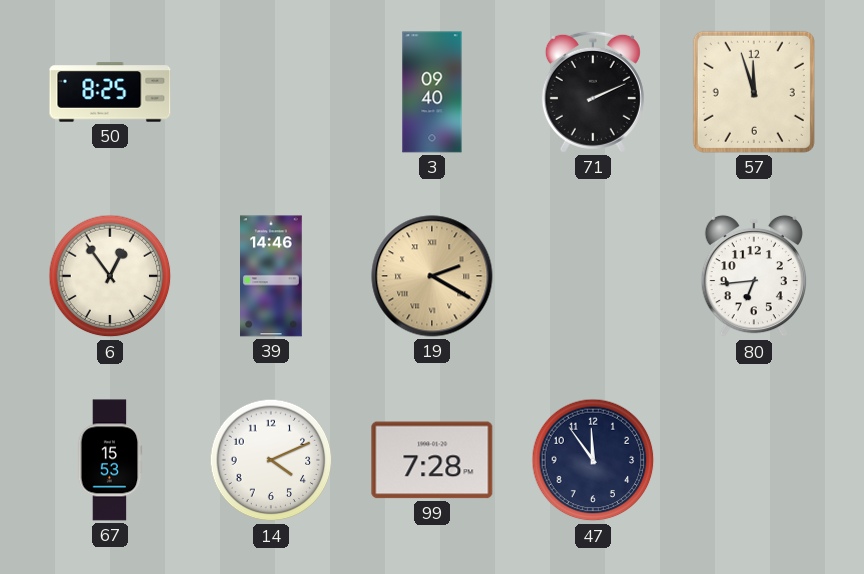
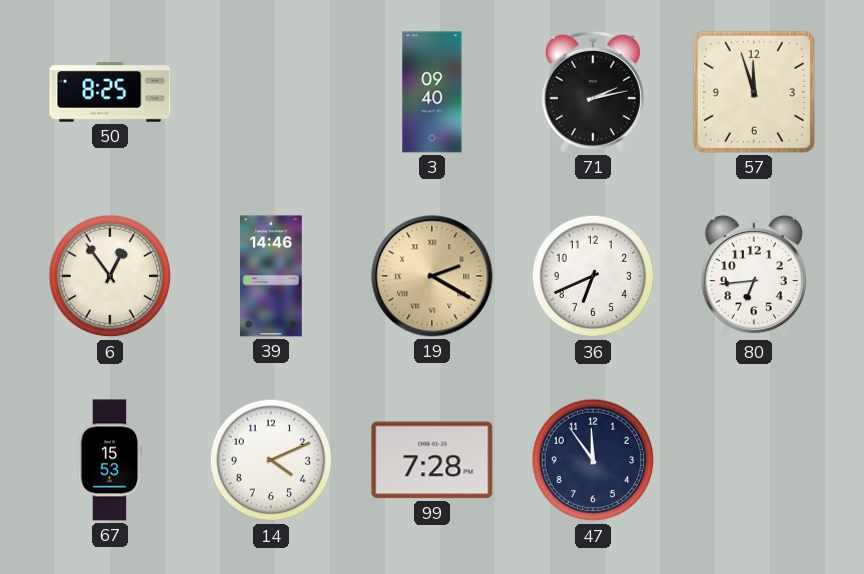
71: 2:11 -> 2:13 (593, 92)
36: none -> 6:41 (593, 276)
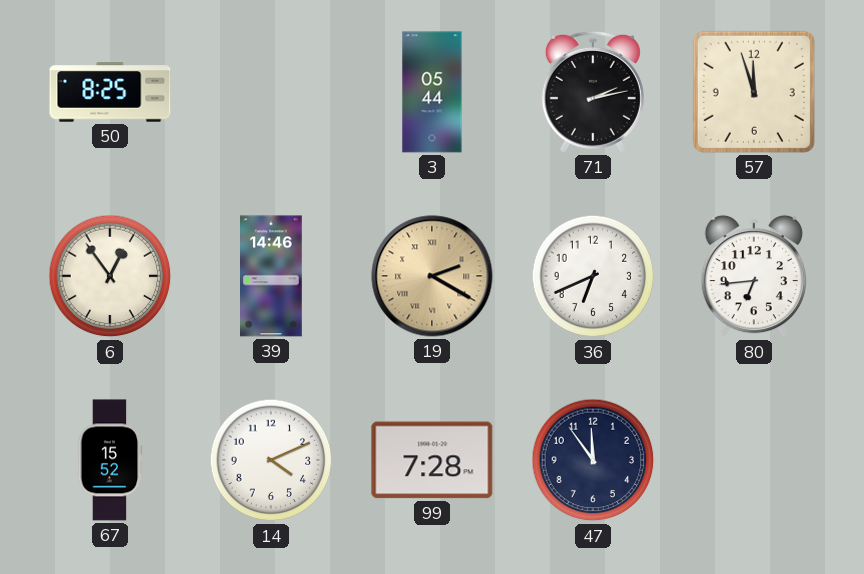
3: 09:40 -> 05:44 (432, 92)
67: 15:53 -> 15:52 (110, 460)
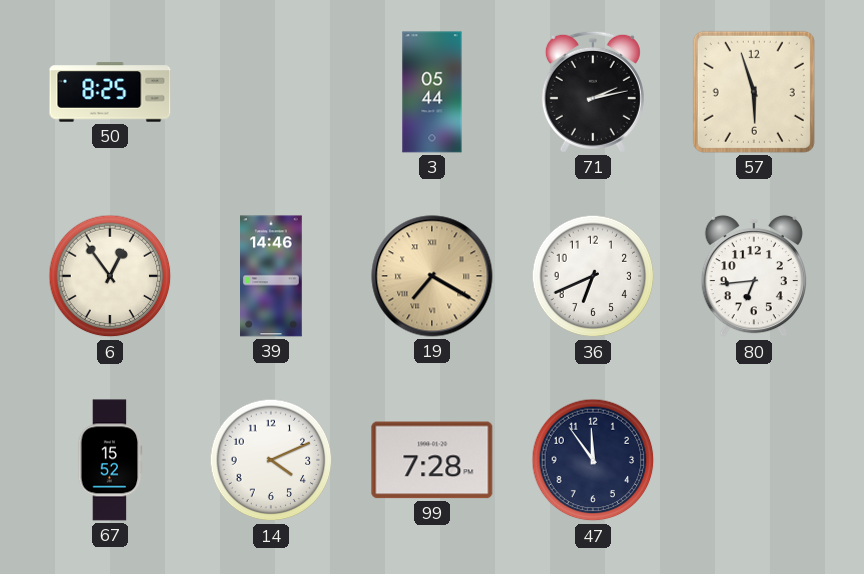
57: 11:57 -> 5:57 (754, 92)
19: 2:20 -> 7:20 (432, 276)
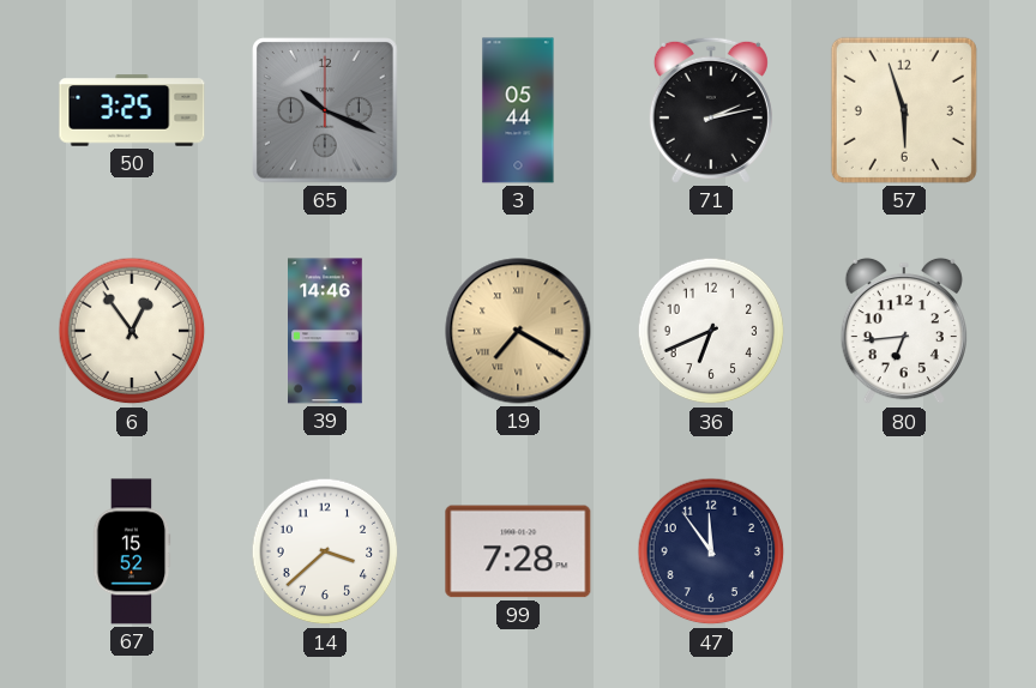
50: 8:25 -> 3:25 (132, 110)
65: none -> 10:19 (326, 111)
14: 4:11 -> 3:38 (325, 551)
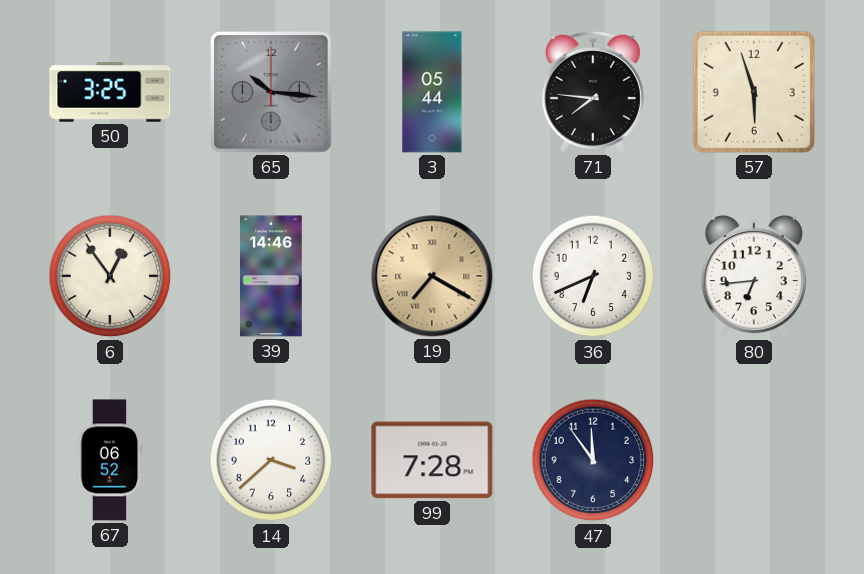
65: 10:19 -> 10:16 (272, 93)
71: 2:13 -> 7:46 (593, 92)
67: 15:52 -> 06:52 (110, 460)
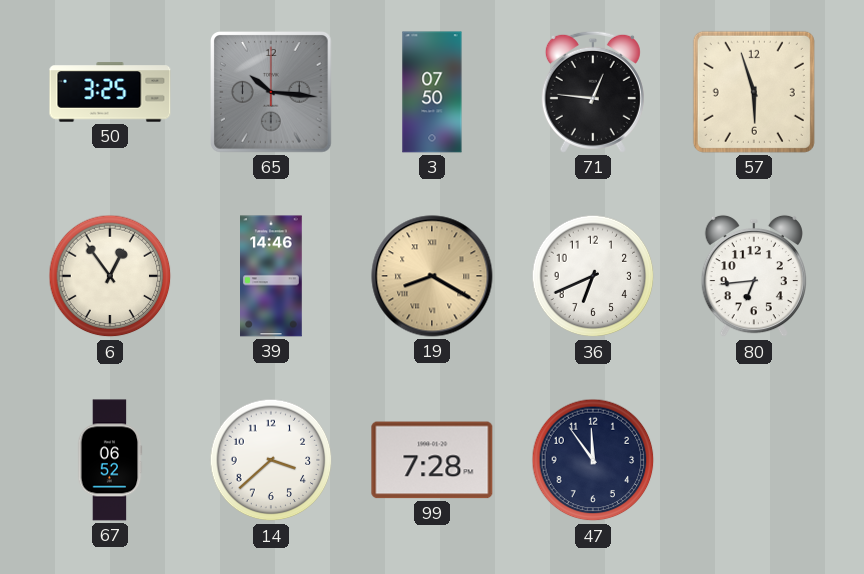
3: 05:44 -> 07:50 (432, 92)
71: 7:46 -> 12:46 (593, 92)
19: 7:20 -> 8:20 (432, 276)
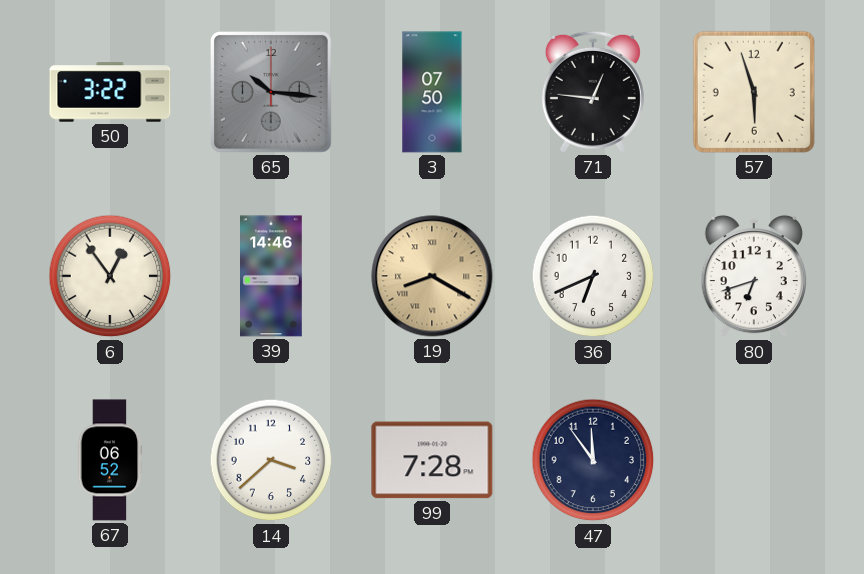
50: 3:25 -> 3:22 (110, 92)
80: 6:44 -> 6:42 (754, 276)
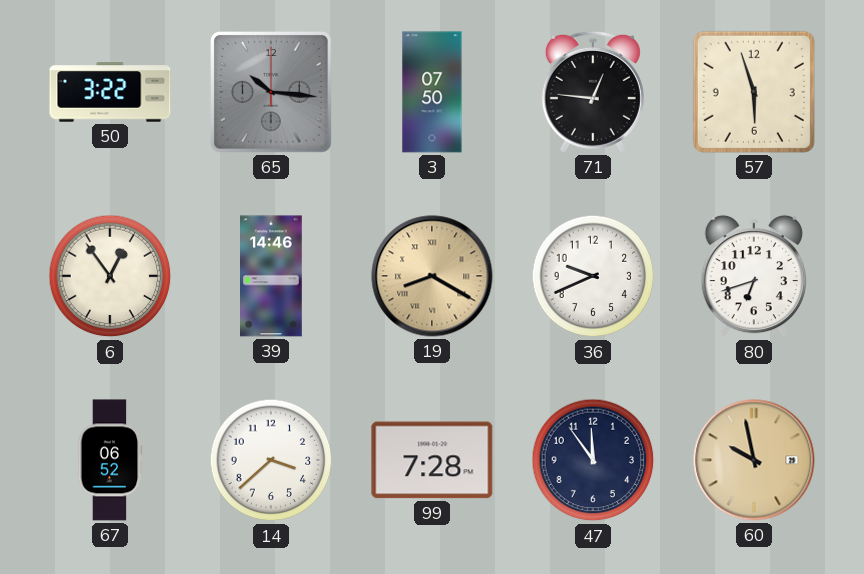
36: 6:41 -> 9:41 (593, 276)
60: none -> 9:58 (754, 460)
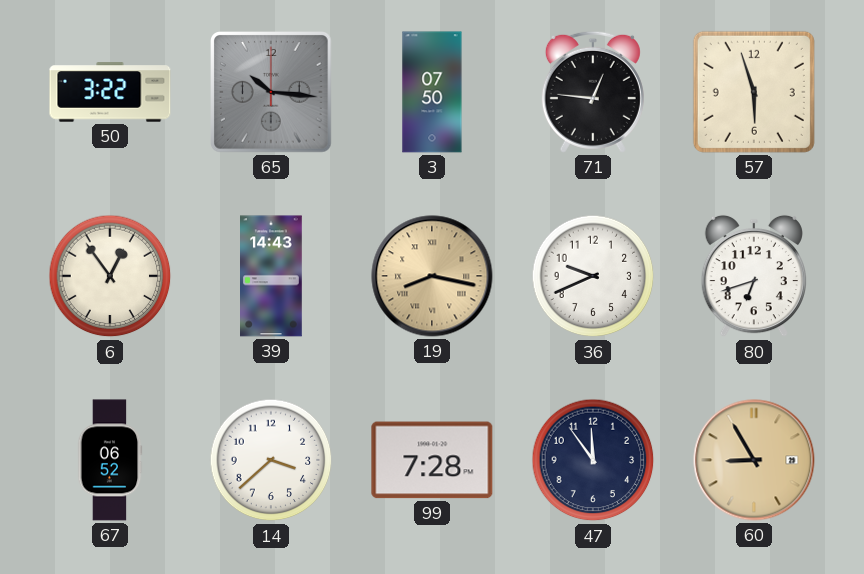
39: 14:46 -> 14:43 (272, 276)
19: 8:20 -> 8:17 (432, 276)
60: 9:58 -> 8:55 (754, 460)
